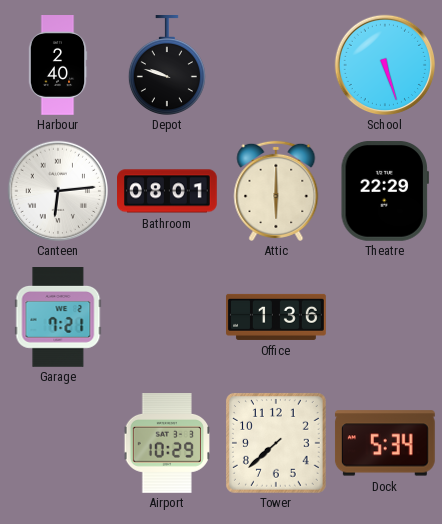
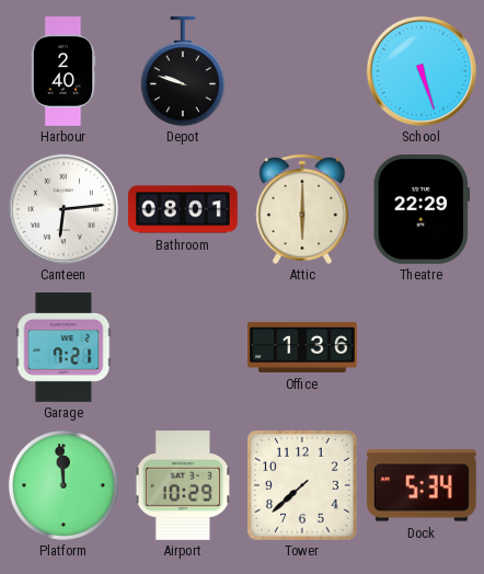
Platform: none -> 11:59 (64, 485)
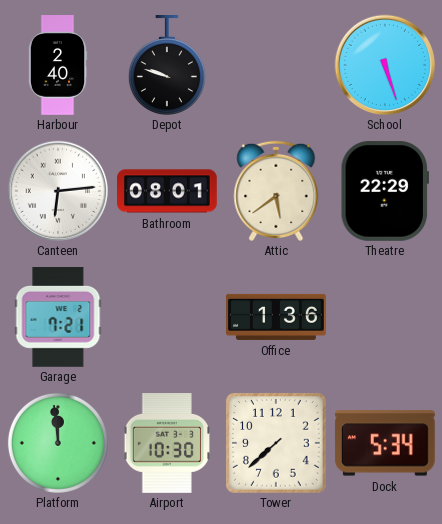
Attic: 6:00 -> 5:39 (276, 191)
Airport: 10:29 -> 10:30 (166, 444)
